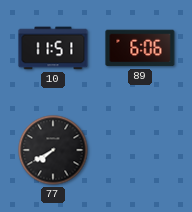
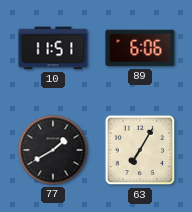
77: 7:40 -> 1:40 (53, 150)
63: none -> 7:05 (140, 150)
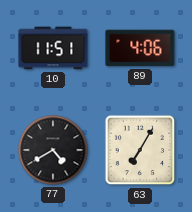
89: 6:06 -> 4:06 (140, 48)
77: 1:40 -> 4:40 (53, 150)
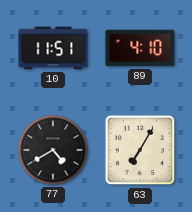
89: 4:06 -> 4:10 (140, 48)
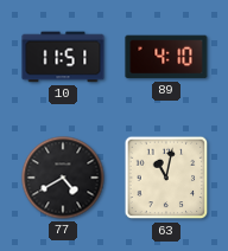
63: 7:05 -> 11:02 (166, 178)
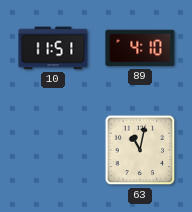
77: 4:40 -> none (63, 178)
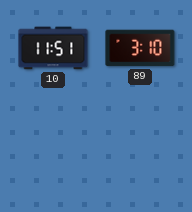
89: 4:10 -> 3:10 (140, 48)
63: 11:02 -> none (140, 150)
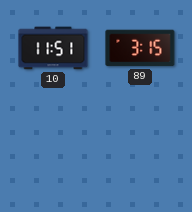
89: 3:10 -> 3:15 (140, 48)
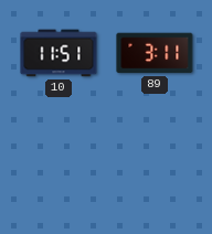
89: 3:15 -> 3:11 (155, 53)
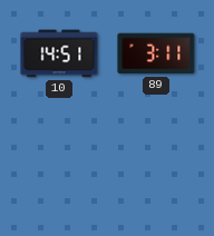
10: 11:51 -> 14:51 (59, 53)
